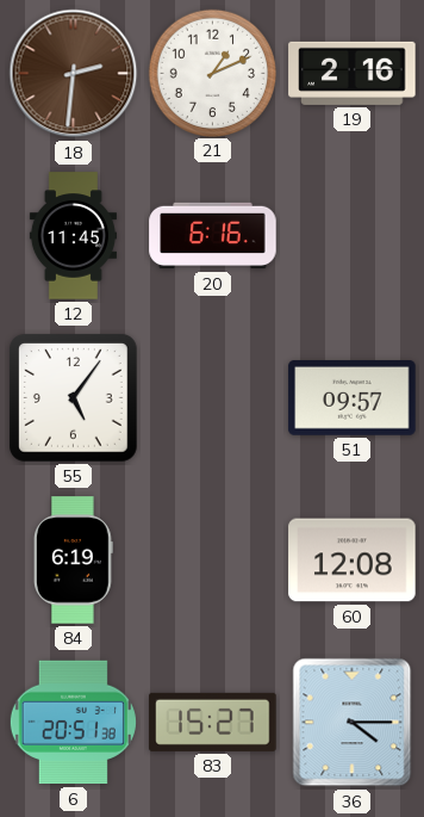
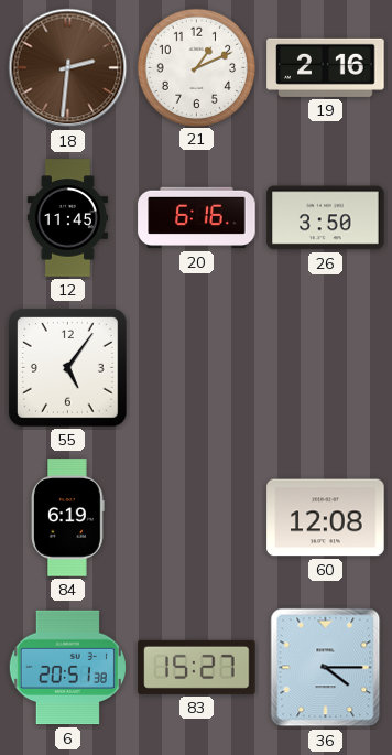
26: none -> 3:50 (326, 218)
51: 09:57 -> none (353, 398)
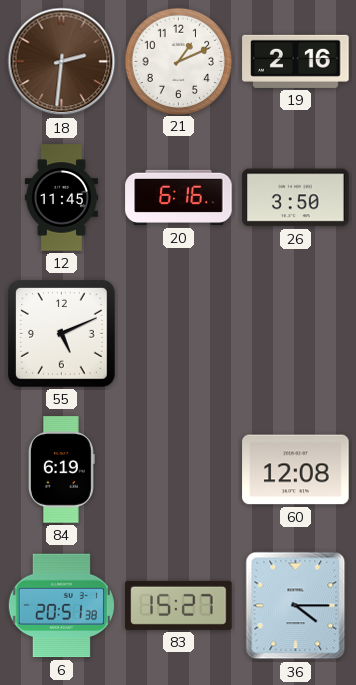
55: 5:06 -> 5:11 (62, 334)
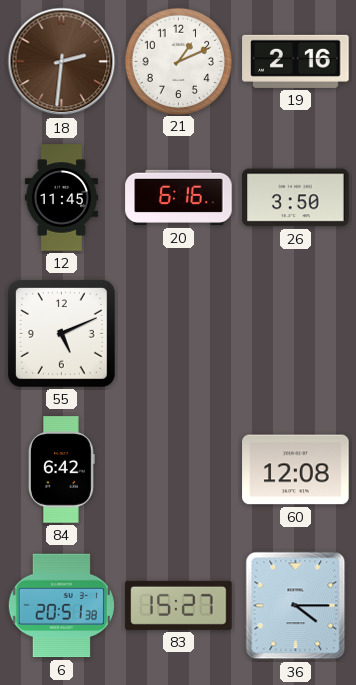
84: 6:19 -> 6:42 (61, 470)
